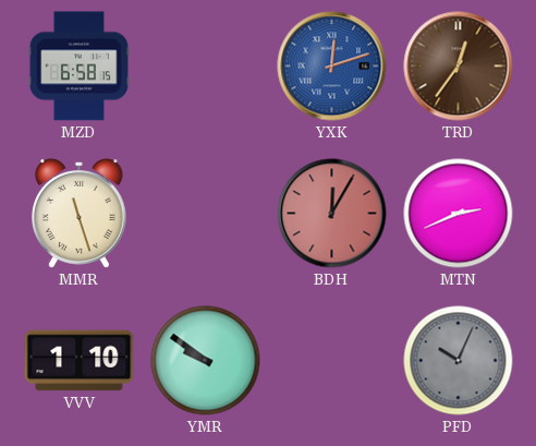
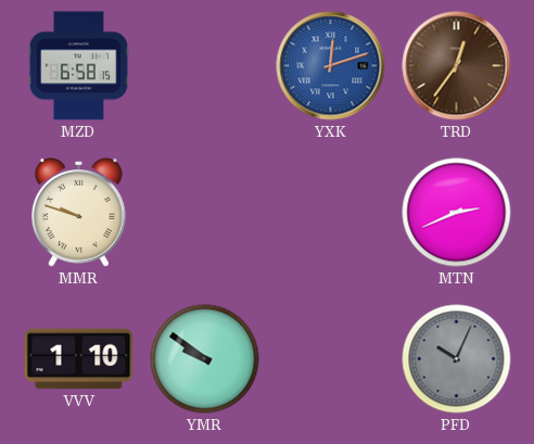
MMR: 11:27 -> 9:48 (79, 213)
BDH: 12:05 -> none (332, 214)
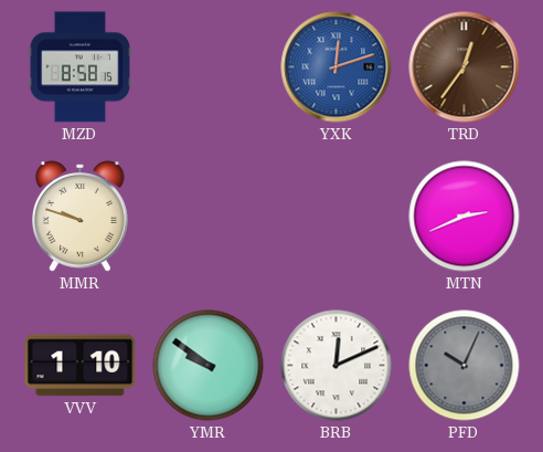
MZD: 6:58 -> 8:58 (79, 67)
BRB: none -> 12:11 (337, 366)
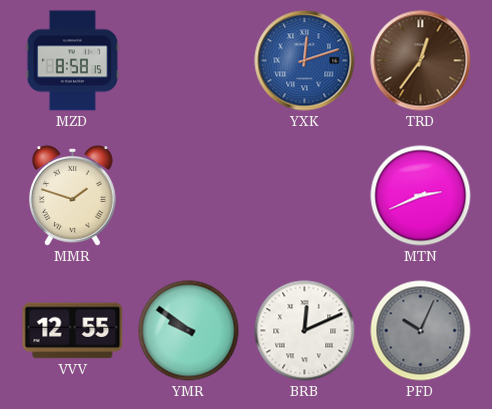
MMR: 9:48 -> 1:48 (73, 196)
VVV: 1:10 -> 12:55 (73, 331)
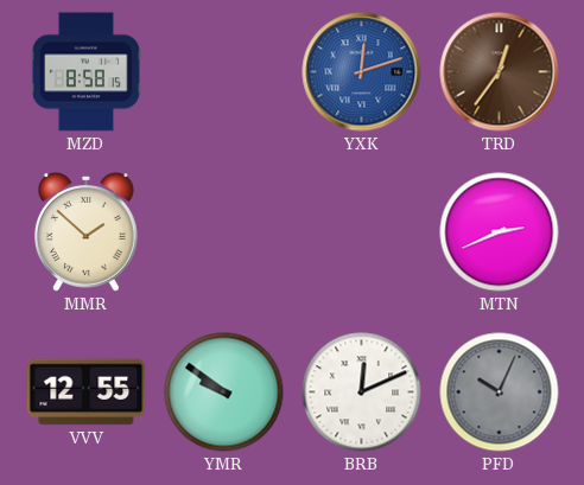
MMR: 1:48 -> 1:52 (87, 232)
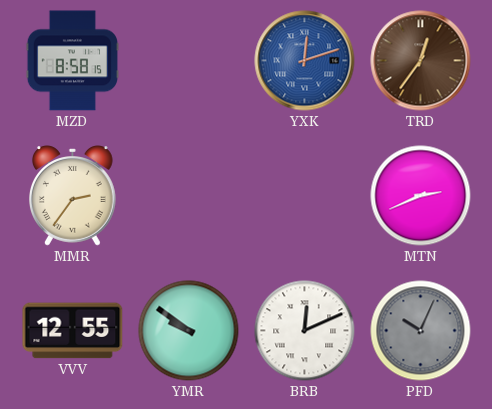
MMR: 1:52 -> 2:36 (73, 196)
